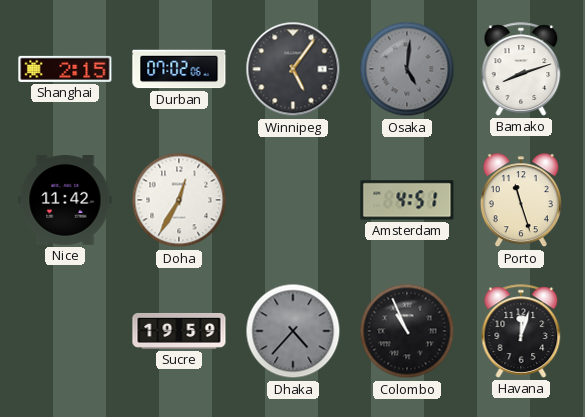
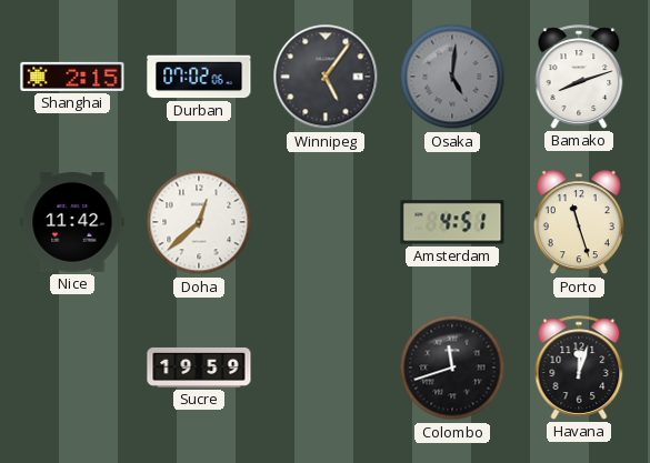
Doha: 12:35 -> 12:38 (199, 222)
Dhaka: 4:37 -> none (293, 331)
Colombo: 10:56 -> 11:42 (452, 368)
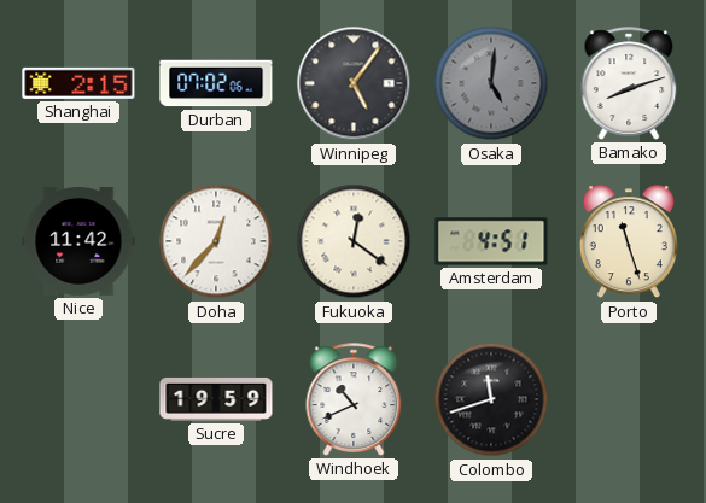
Doha: 12:38 -> 12:37 (216, 241)
Fukuoka: none -> 12:21 (354, 241)
Windhoek: none -> 10:41 (354, 399)
Havana: 12:03 -> none (579, 368)
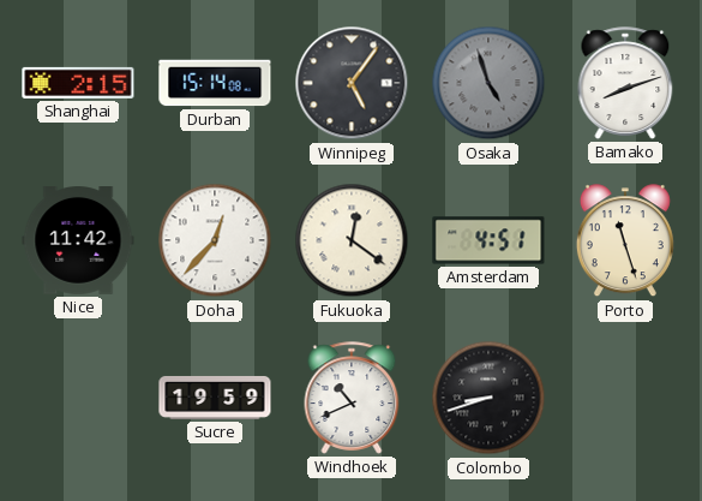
Durban: 07:02 -> 15:14 (215, 83)
Osaka: 5:01 -> 4:57 (488, 83)
Colombo: 11:42 -> 8:42 (488, 398)
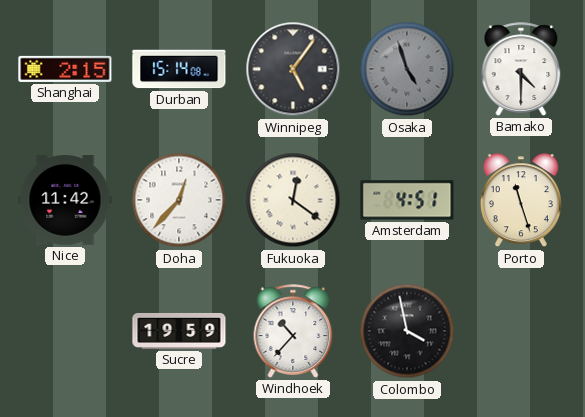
Bamako: 8:12 -> 4:30 (521, 69)
Windhoek: 10:41 -> 10:37 (293, 331)
Colombo: 8:42 -> 3:58 (407, 331)
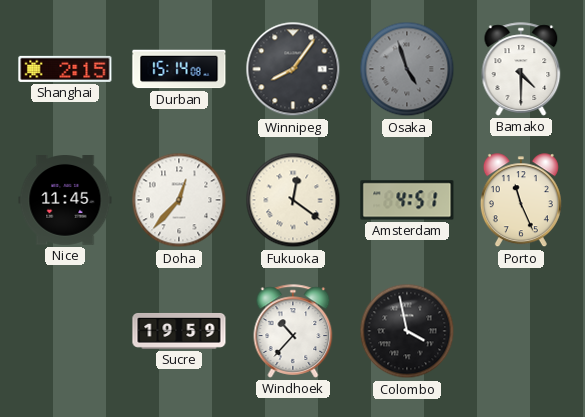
Winnipeg: 5:06 -> 8:06 (293, 69)
Nice: 11:42 -> 11:45 (65, 201)
Porto: 11:27 -> 11:26 (521, 201)
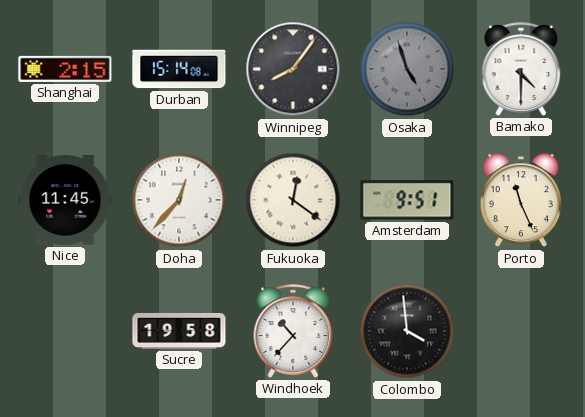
Amsterdam: 4:51 -> 9:51 (407, 200)
Sucre: 19:59 -> 19:58 (179, 331)
Colombo: 3:58 -> 3:59 (407, 331)
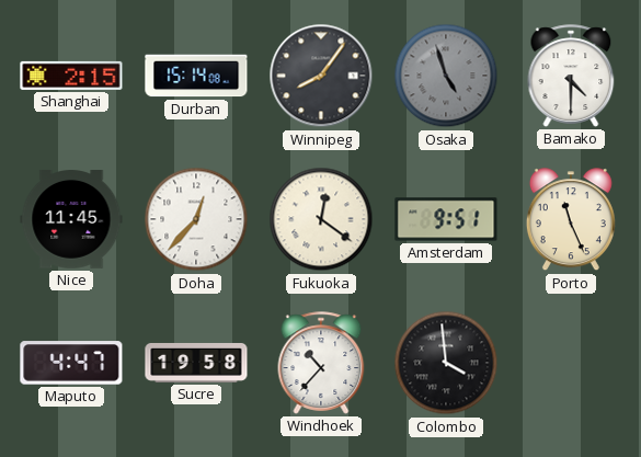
Maputo: none -> 4:47 (71, 363)
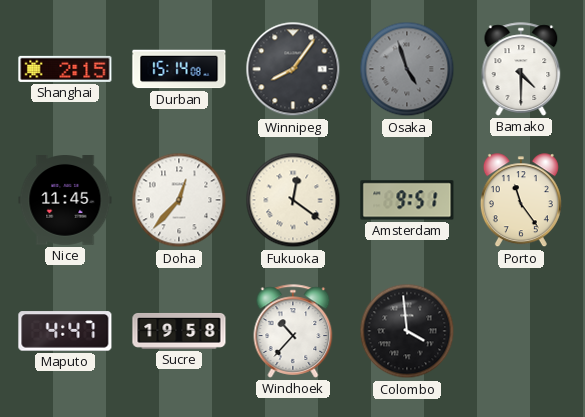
Porto: 11:26 -> 11:24 (521, 201)
